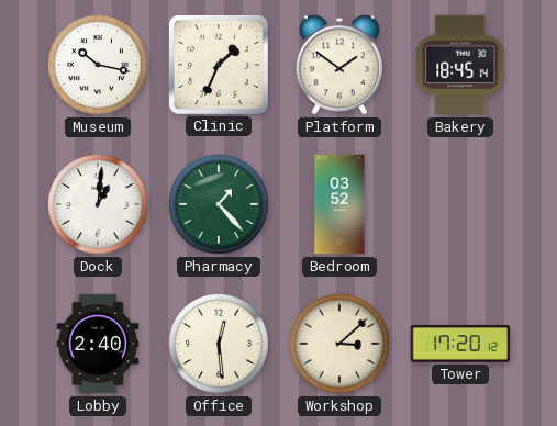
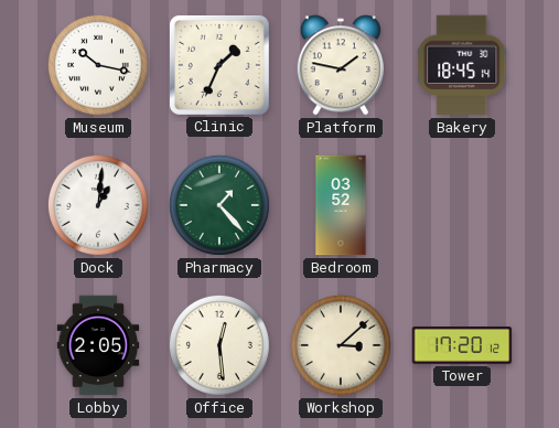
Platform: 1:51 -> 1:47 (341, 65)
Lobby: 2:40 -> 2:05 (98, 345)
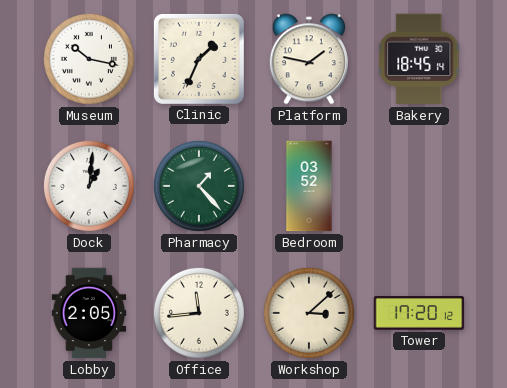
Office: 12:29 -> 11:44 (199, 313)
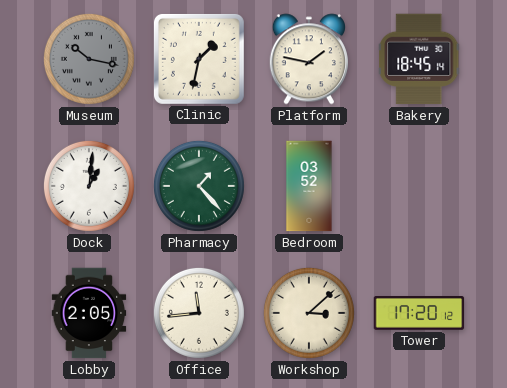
Museum dial: white -> grey (89, 59)
Clinic: 1:34 -> 1:32 (199, 59)
